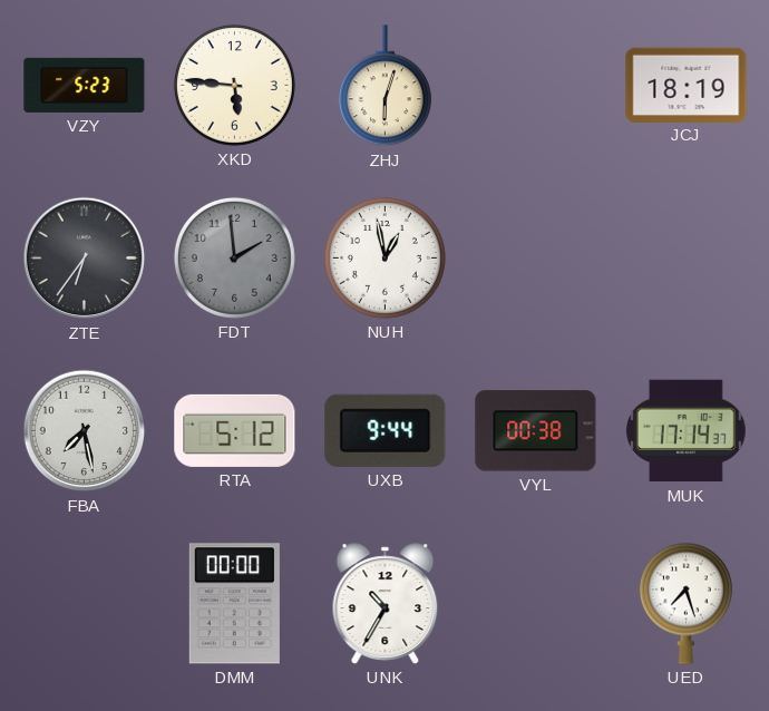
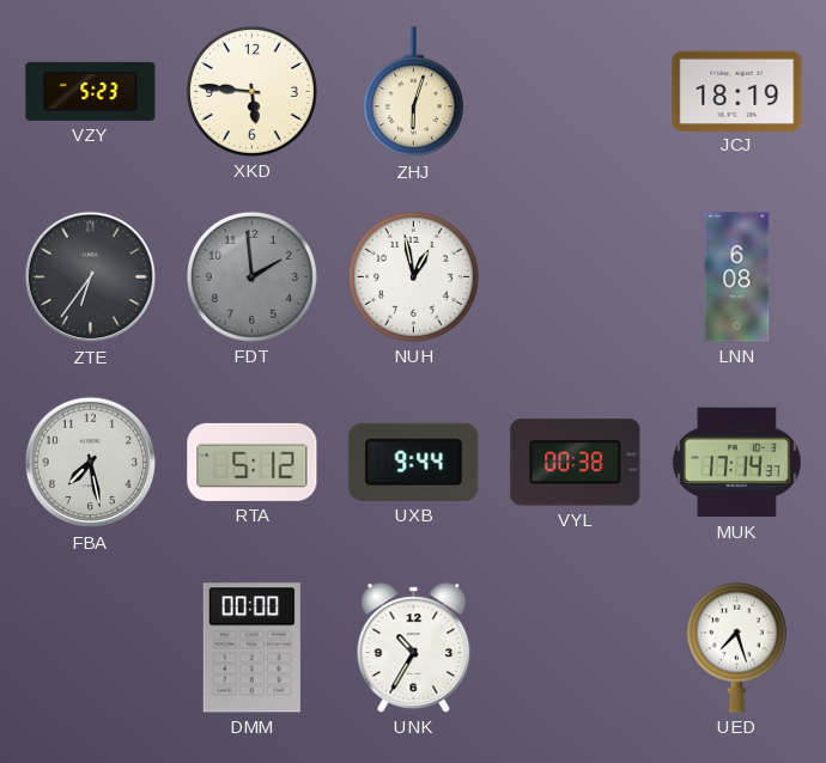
LNN: none -> 6:08 (737, 277)
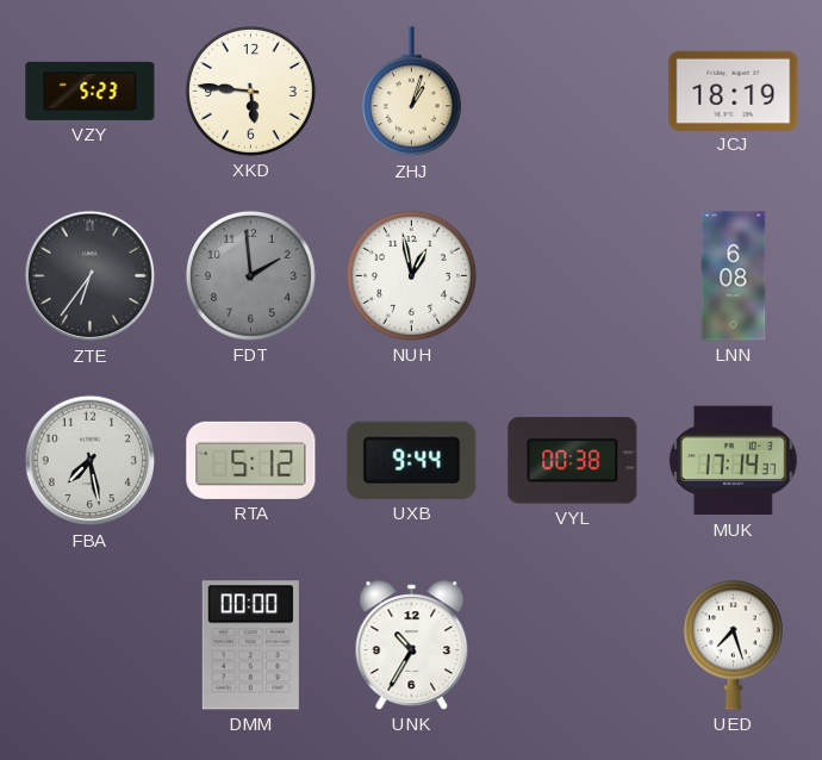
ZHJ: 6:03 -> 1:03 (411, 92)
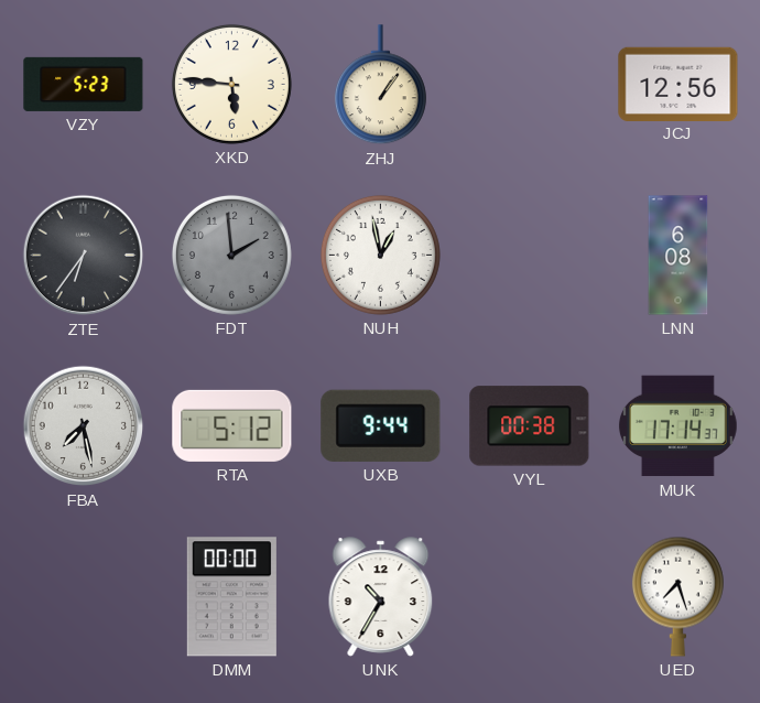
ZHJ: 1:03 -> 1:06 (380, 85)
JCJ: 18:19 -> 12:56 (678, 84)
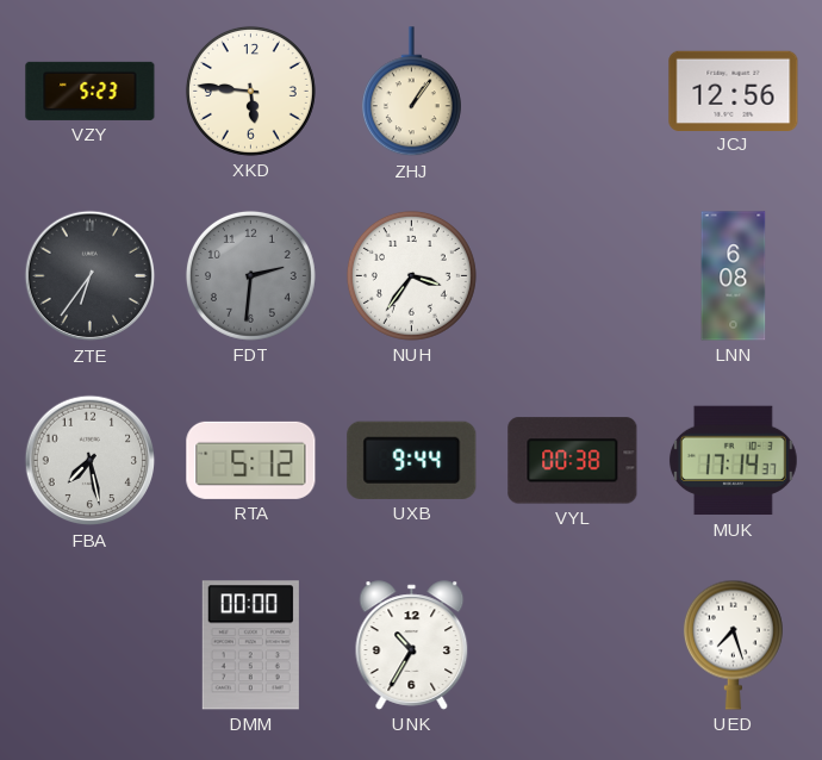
FDT: 1:59 -> 2:31 (250, 275)
NUH: 12:58 -> 3:36 (411, 275)
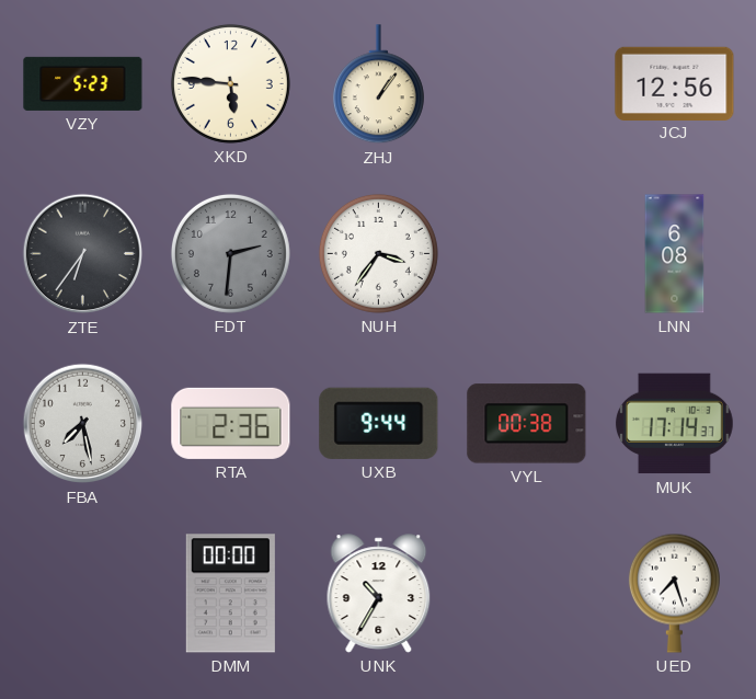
RTA: 5:12 -> 2:36 (231, 423)
